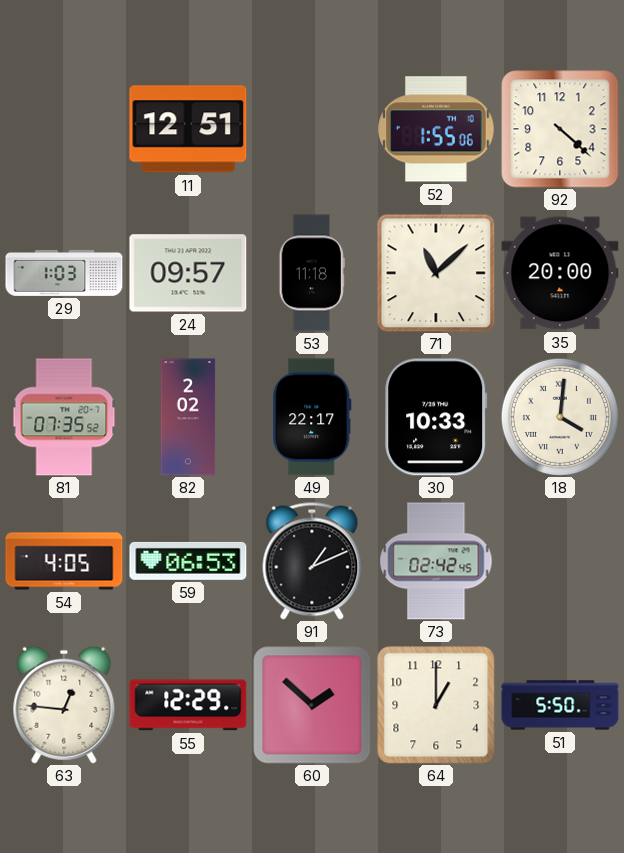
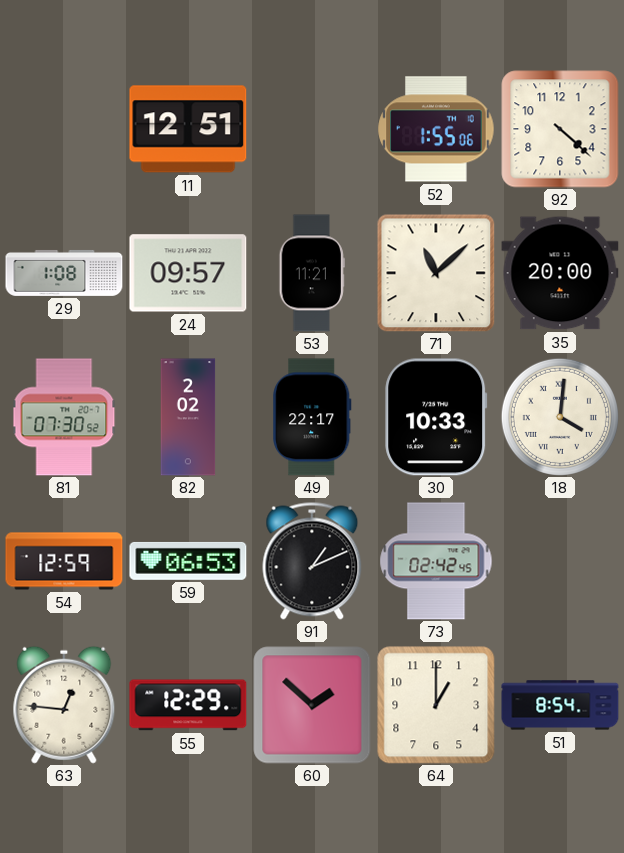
29: 1:03 -> 1:08 (64, 273)
53: 11:18 -> 11:21 (312, 273)
81: 07:35 -> 07:30 (64, 417)
54: 4:05 -> 12:59 (64, 561)
51: 5:50 -> 8:54 (560, 705)
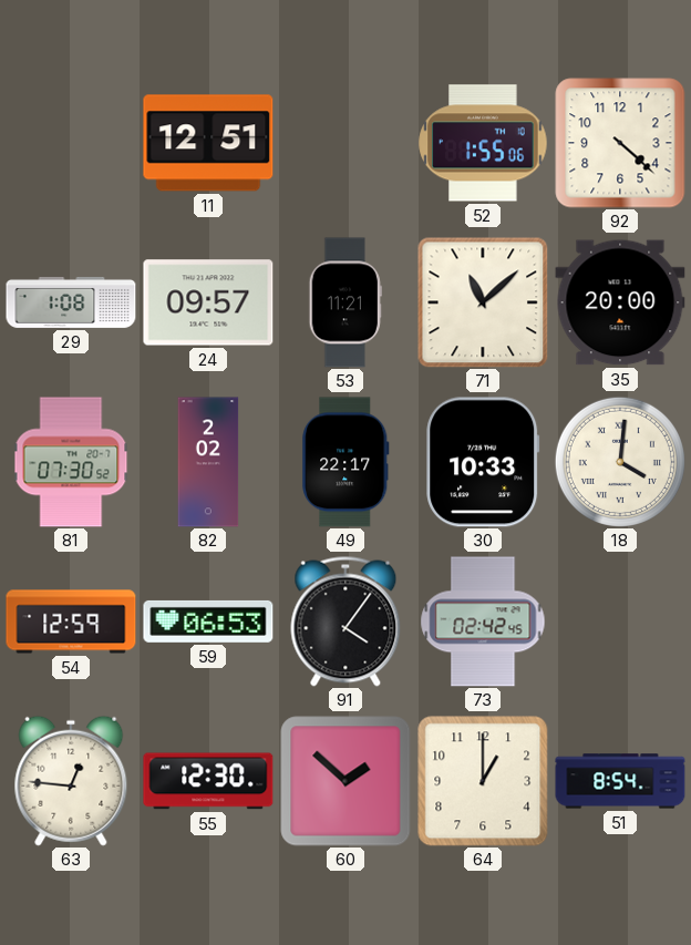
91: 1:11 -> 4:06 (345, 622)
55: 12:29 -> 12:30 (208, 781)
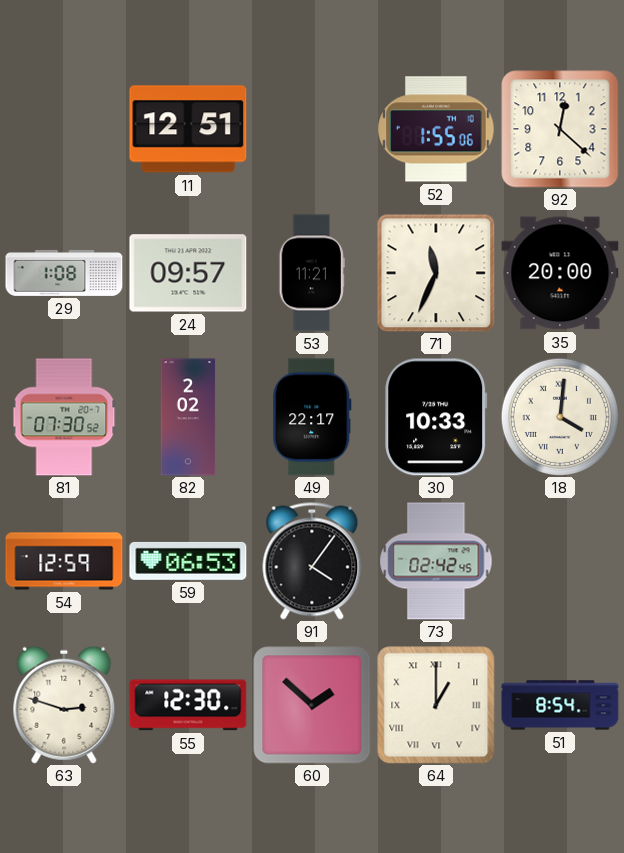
92: 4:22 -> 12:22 (560, 129)
71: 11:08 -> 11:34 (436, 273)
63: 12:46 -> 2:48 (64, 705)
64 numerals: Arabic -> Roman (436, 705)
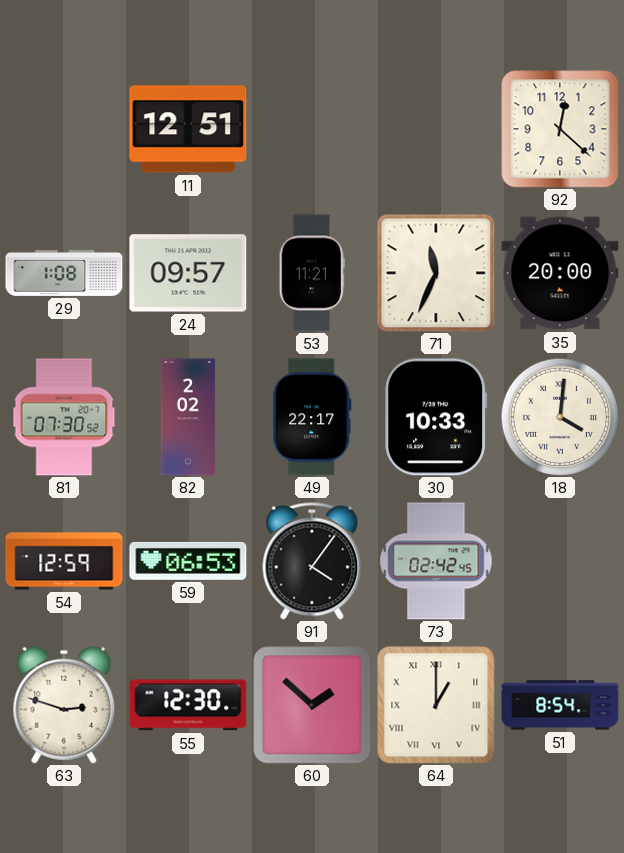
52: 1:55 -> none (436, 129)
